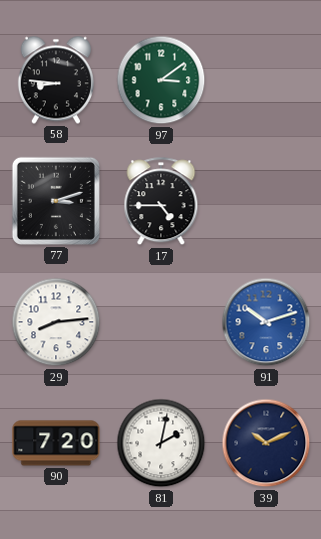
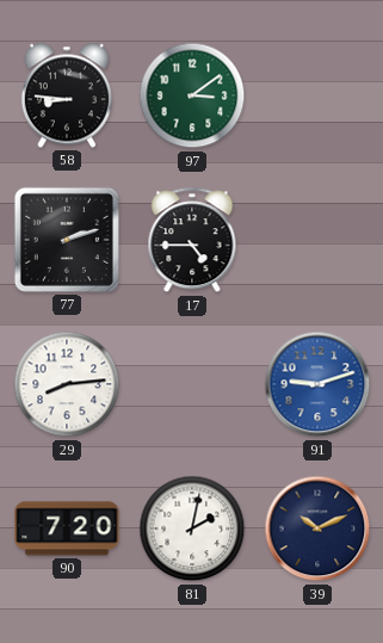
77: 3:12 -> 2:12 (67, 240)
91: 10:12 -> 9:12 (317, 384)
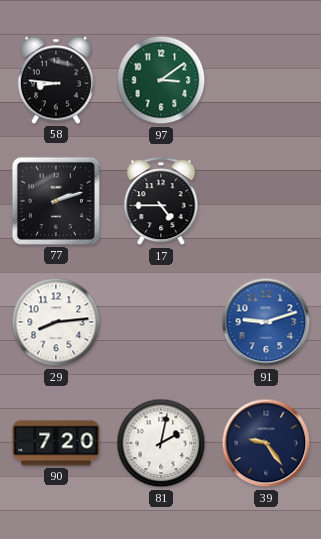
39: 10:11 -> 9:24 (266, 443)
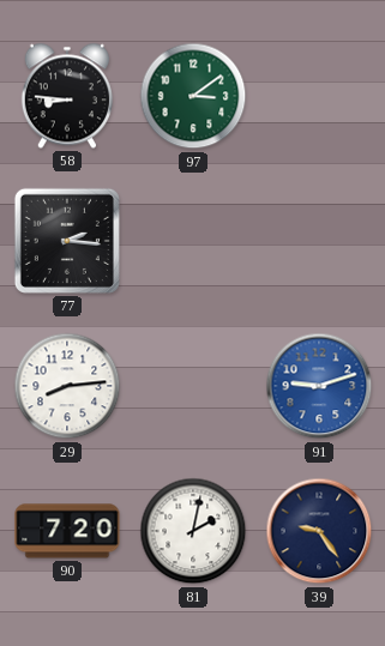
77: 2:12 -> 2:16 (67, 241)
17: 4:45 -> none (161, 202)
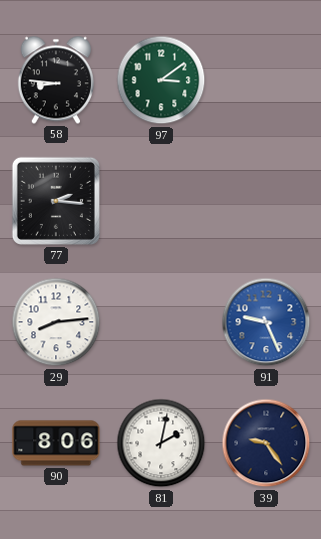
91: 9:12 -> 9:26 (266, 322)
90: 7:20 -> 8:06 (56, 443)
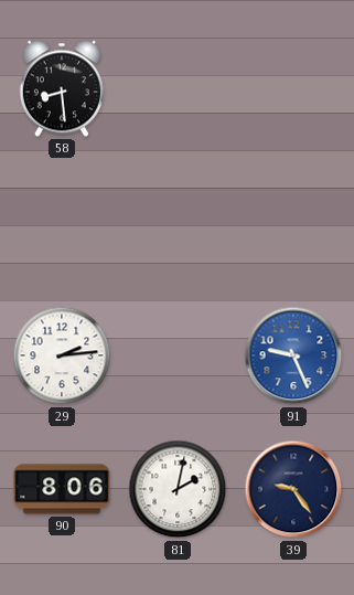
58: 8:46 -> 8:29 (62, 88)
97: 3:09 -> none (161, 80)
77: 2:16 -> none (56, 201)
29: 8:14 -> 2:14 (62, 355)
